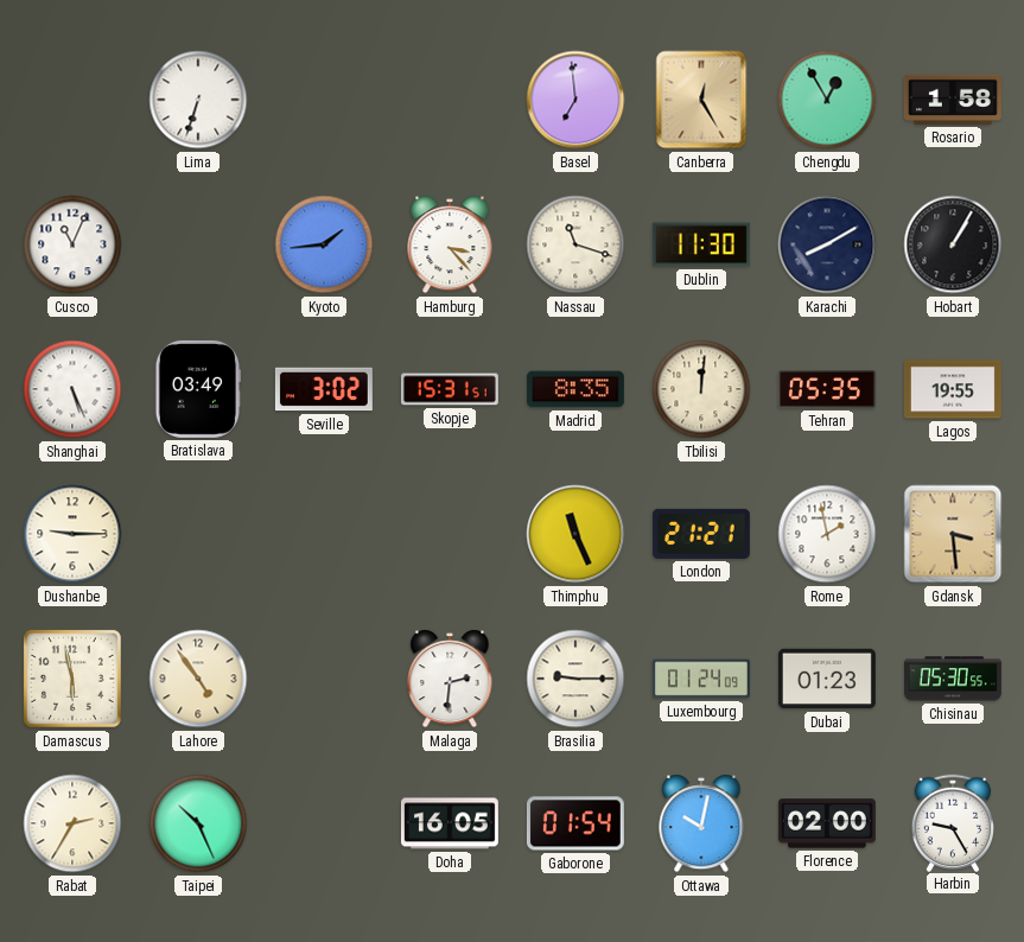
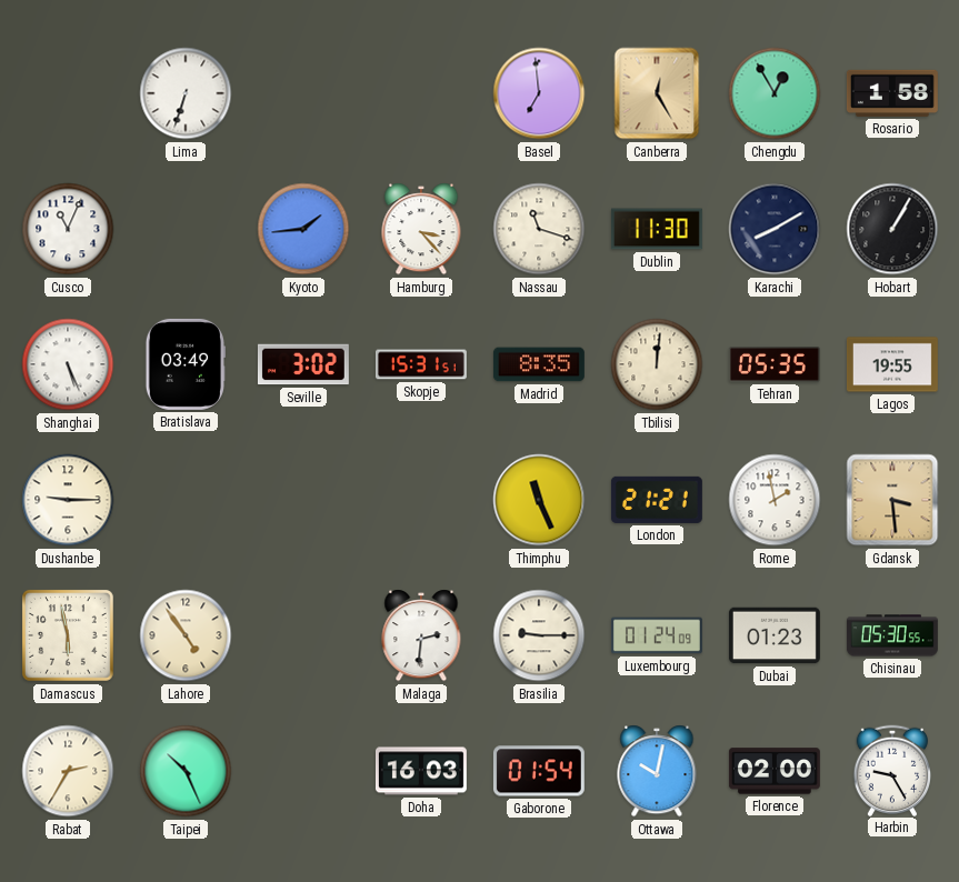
Doha: 16:05 -> 16:03 (421, 771)
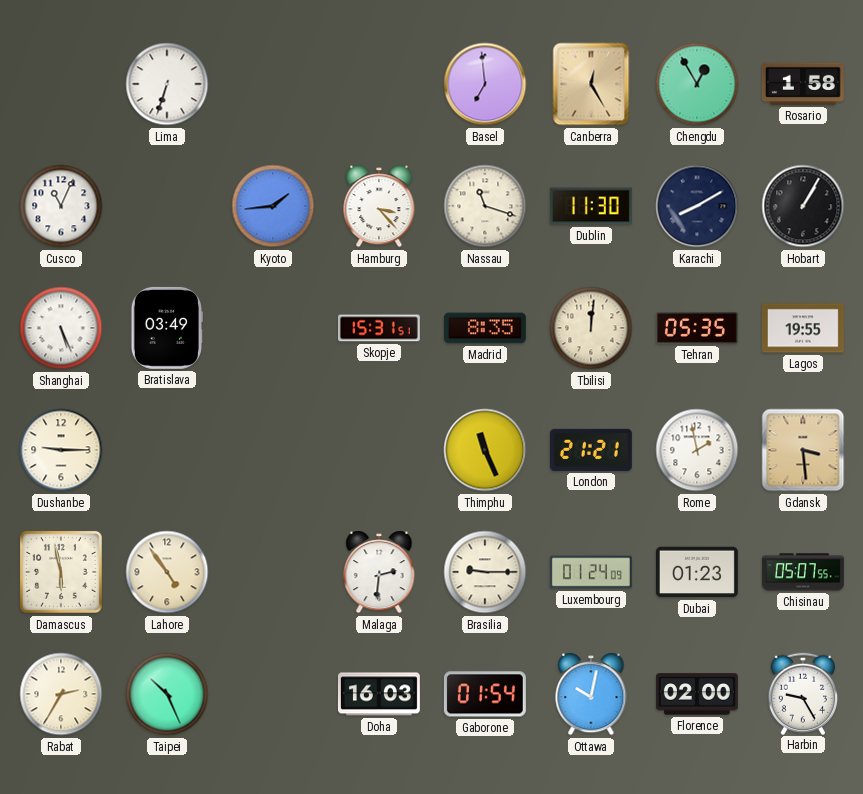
Seville: 3:02 -> none (303, 364)
Chisinau: 05:30 -> 05:07 (803, 572)
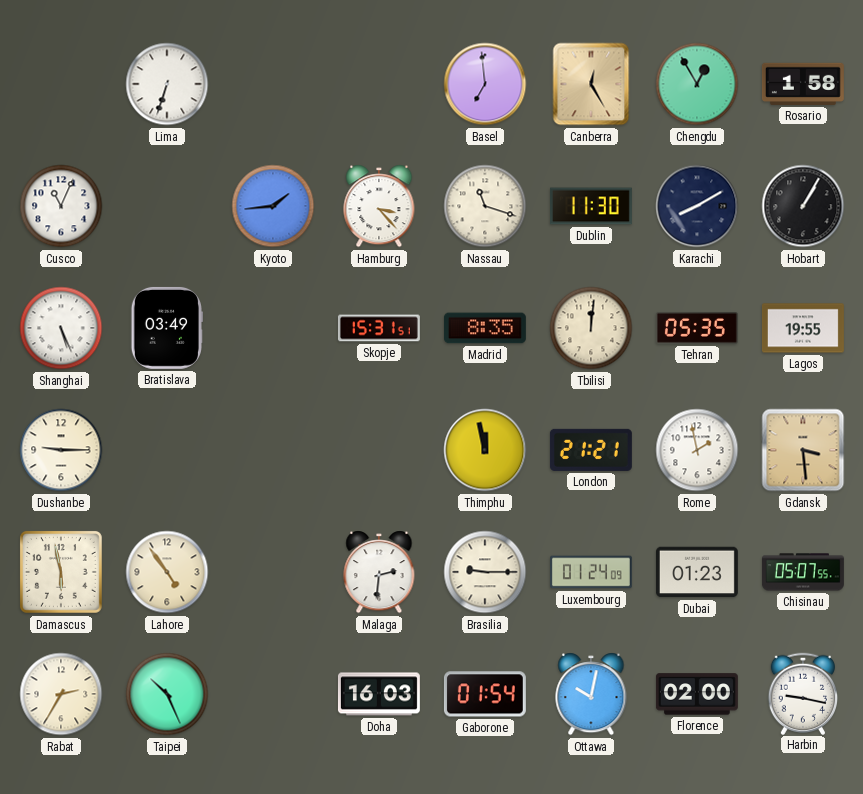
Thimphu: 11:26 -> 11:58 (485, 450)
Harbin: 9:25 -> 9:17 (802, 693)
